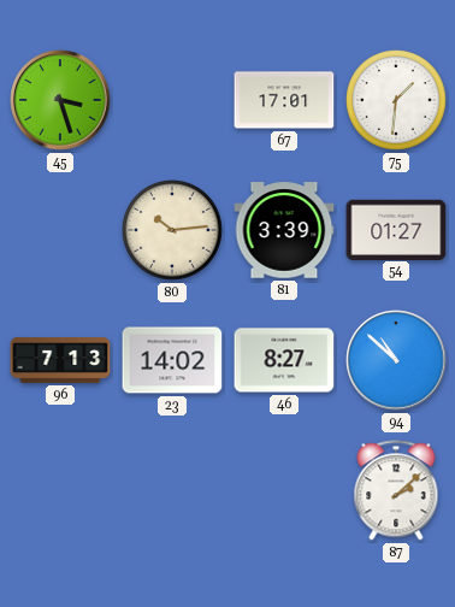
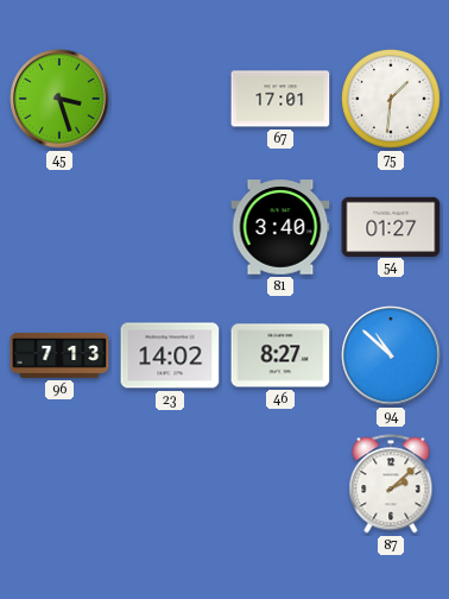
80: 10:14 -> none (172, 230)
81: 3:39 -> 3:40 (280, 227)
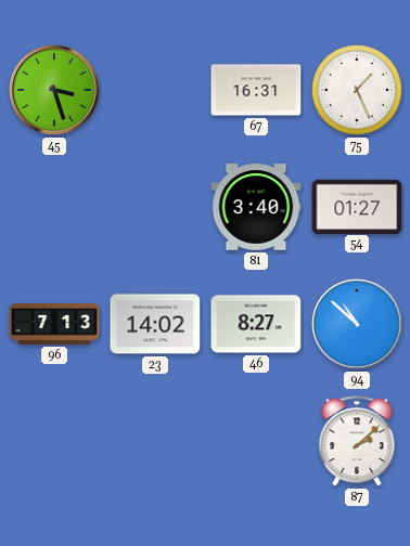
67: 17:01 -> 16:31 (256, 90)
75: 1:31 -> 1:26 (357, 90)
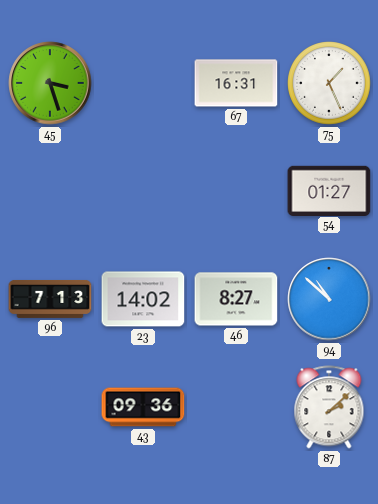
81: 3:40 -> none (256, 207)
43: none -> 09:36 (143, 407)
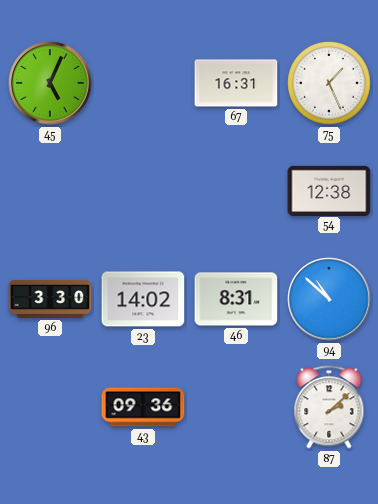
45: 3:27 -> 5:04 (50, 83)
54: 01:27 -> 12:38 (329, 190)
96: 7:13 -> 3:30 (50, 299)
46: 8:27 -> 8:31 (236, 299)
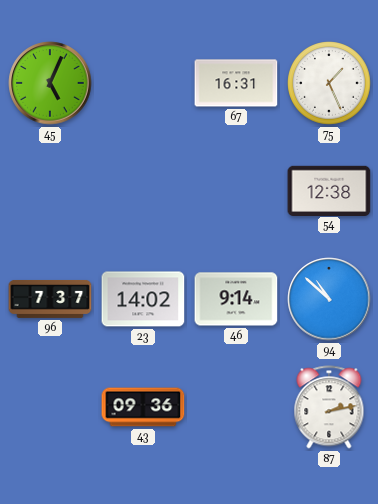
96: 3:30 -> 7:37 (50, 299)
46: 8:31 -> 9:14 (236, 299)
87: 2:08 -> 2:13 (329, 407)
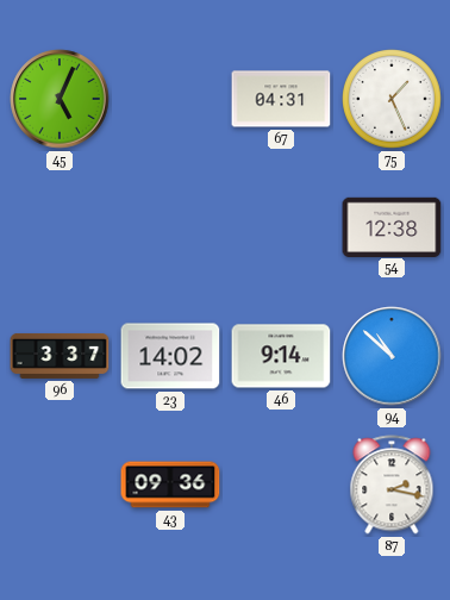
67: 16:31 -> 04:31 (281, 99)
96: 7:37 -> 3:37 (60, 356)
87: 2:13 -> 2:17 (392, 485)
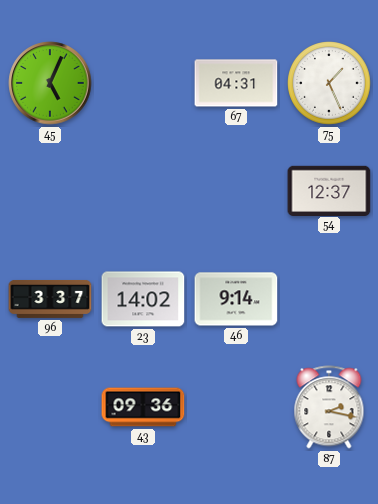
54: 12:38 -> 12:37 (329, 190)
94: 10:52 -> none (392, 356)
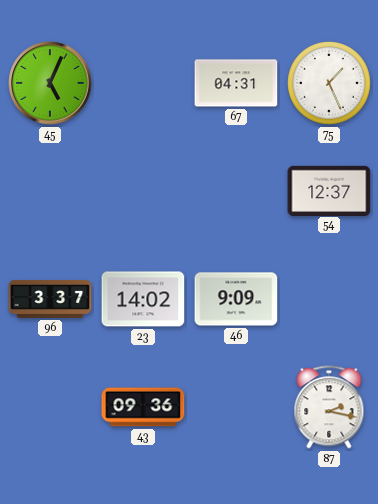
46: 9:14 -> 9:09 (236, 299)
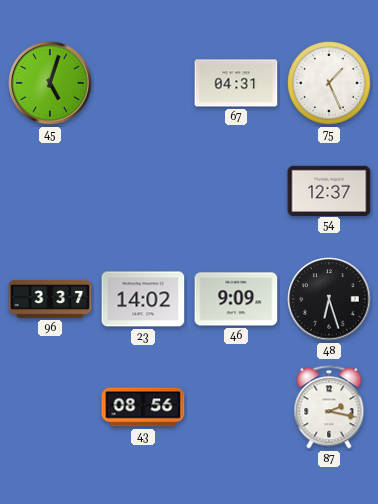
45: 5:04 -> 5:03 (50, 83)
48: none -> 6:27 (329, 299)
43: 09:36 -> 08:56 (143, 407)
